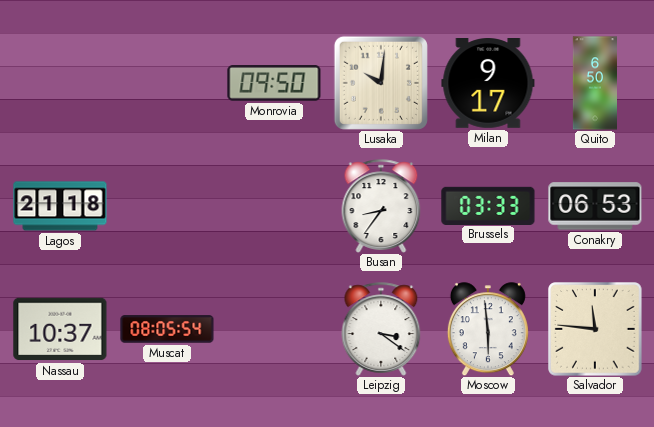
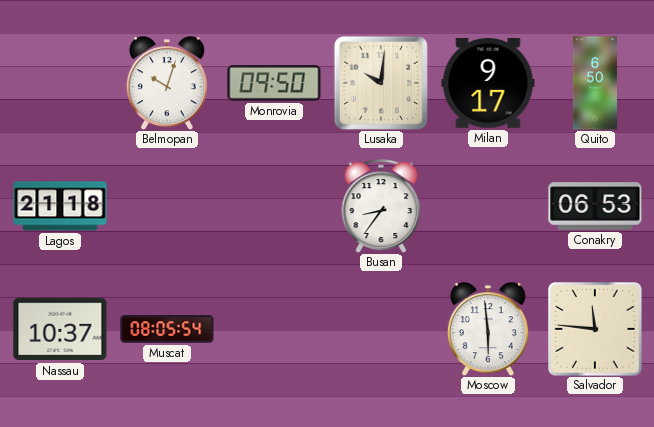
Belmopan: none -> 10:03 (167, 83)
Brussels: 03:33 -> none (488, 205)
Leipzig: 3:21 -> none (381, 329)
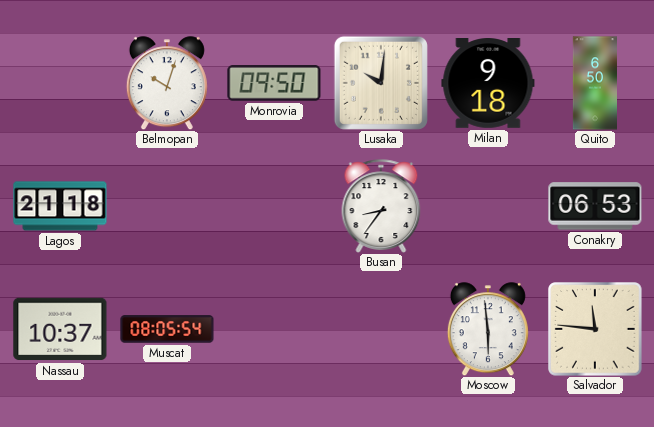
Milan: 9:17 -> 9:18 (488, 83)
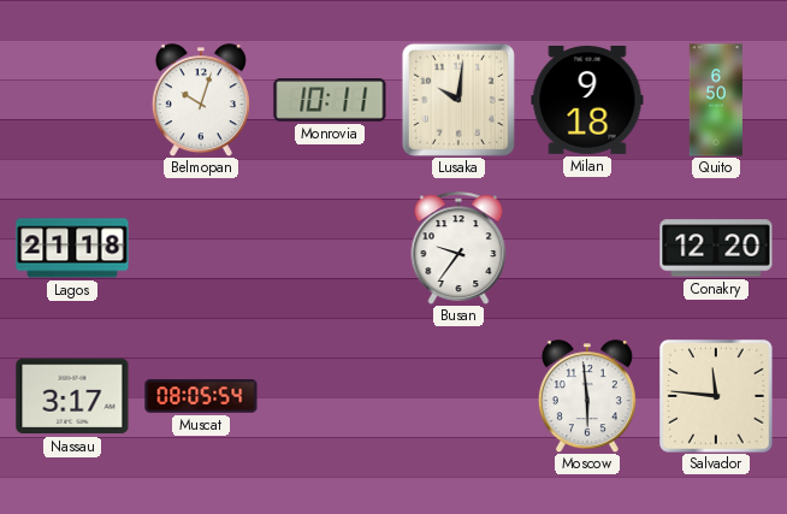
Monrovia: 09:50 -> 10:11 (330, 100)
Busan: 8:36 -> 9:36 (458, 248)
Conakry: 06:53 -> 12:20 (716, 248)
Nassau: 10:37 -> 3:17 (72, 396)
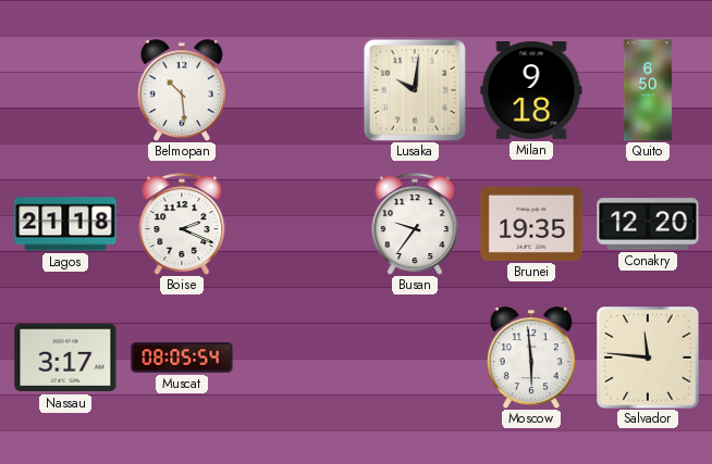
Belmopan: 10:03 -> 10:29 (182, 90)
Monrovia: 10:11 -> none (330, 100)
Boise: none -> 2:19 (182, 224)
Brunei: none -> 19:35 (531, 224)
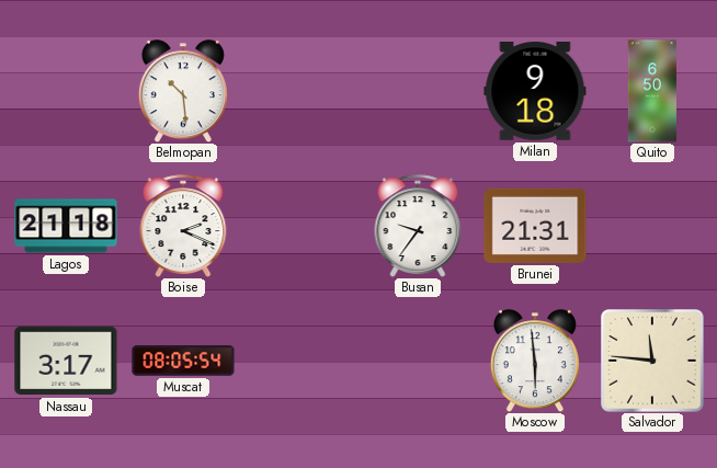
Lusaka: 10:01 -> none (415, 90)
Brunei: 19:35 -> 21:31 (535, 226)
Conakry: 12:20 -> none (648, 224)
